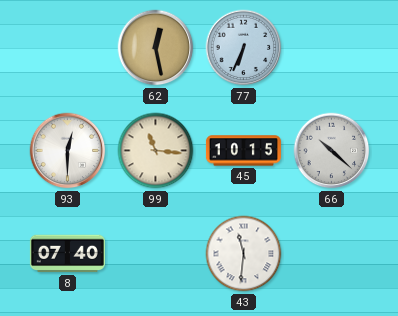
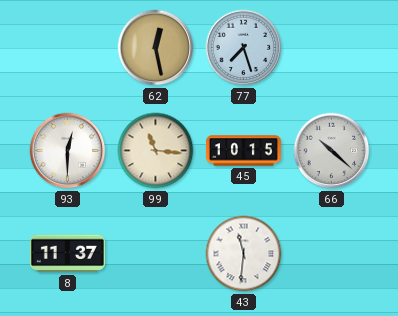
77: 6:34 -> 7:27 (244, 48)
8: 07:40 -> 11:37 (67, 254)
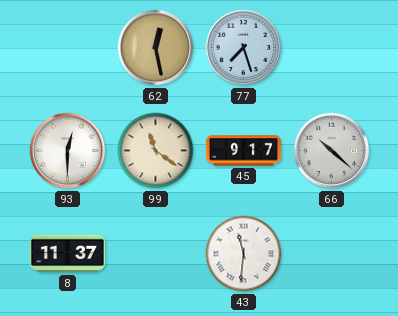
99: 11:16 -> 11:21 (156, 151)
45: 10:15 -> 9:17 (243, 151)
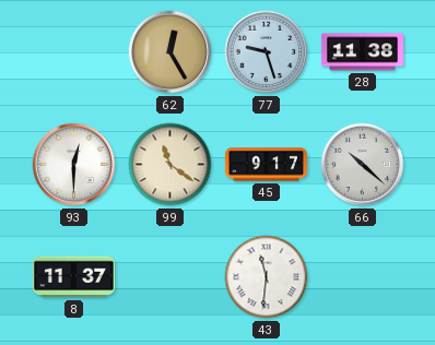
62: 12:28 -> 12:25 (171, 52)
77: 7:27 -> 9:27 (267, 52)
28: none -> 11:38 (362, 52)
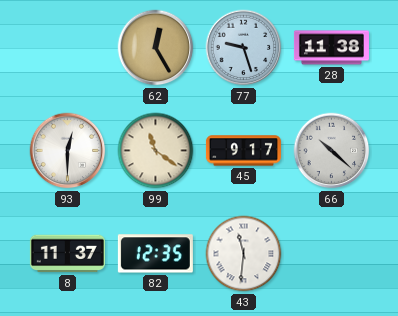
82: none -> 12:35 (155, 254)
